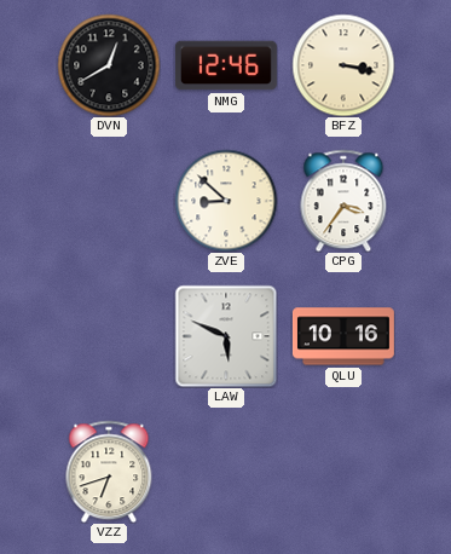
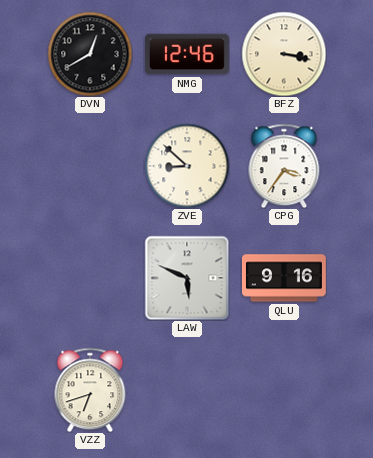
QLU: 10:16 -> 9:16 (284, 278)
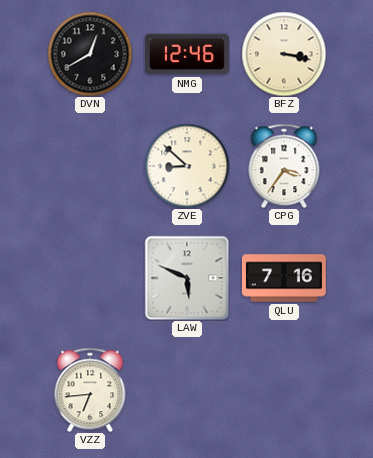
QLU: 9:16 -> 7:16 (284, 278)
VZZ: 6:42 -> 6:44 (90, 390)
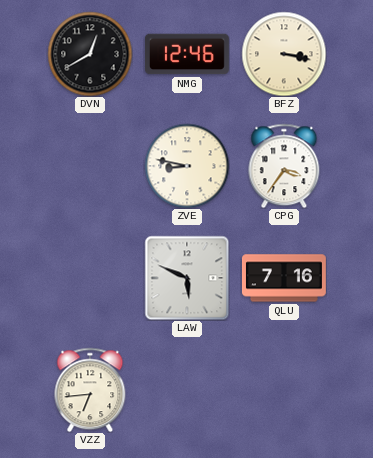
ZVE: 8:52 -> 8:47 (187, 166)
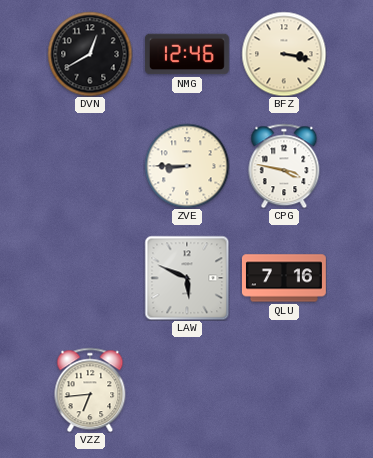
ZVE: 8:47 -> 8:45 (187, 166)
CPG: 3:36 -> 3:47 (284, 166)
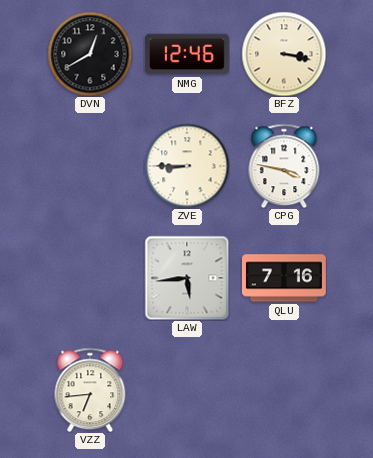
LAW: 5:49 -> 5:44 (187, 278)
